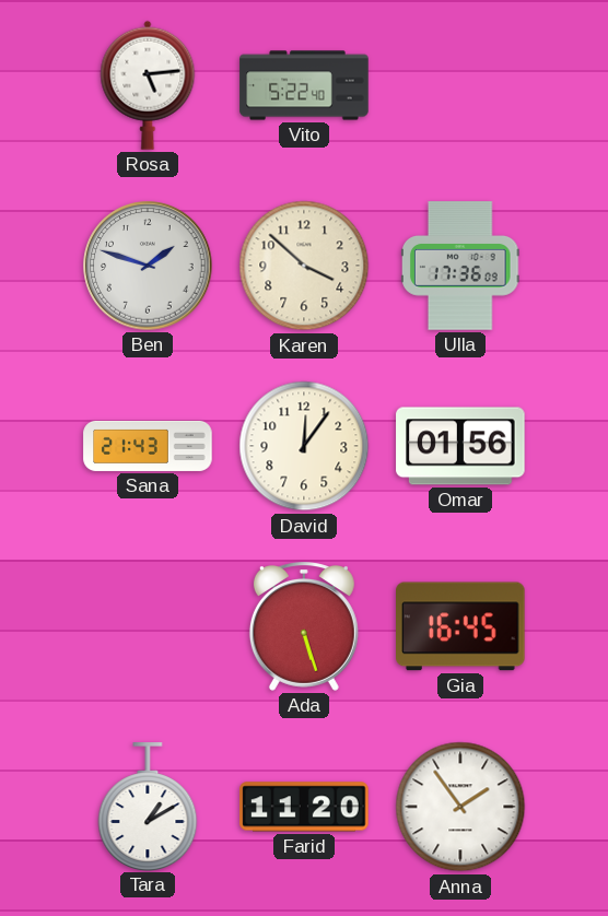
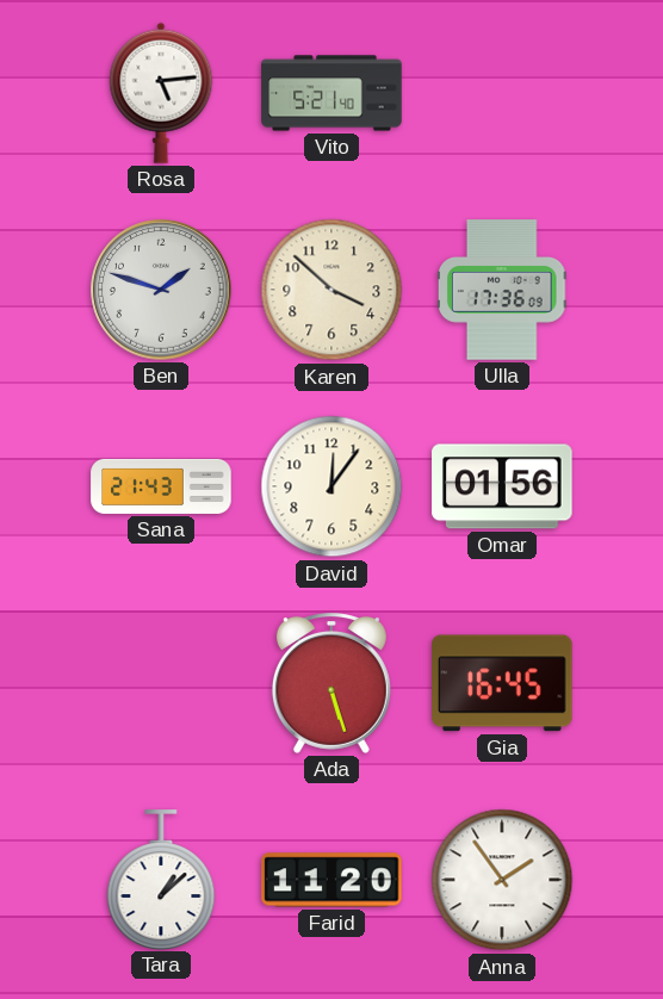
Vito: 5:22 -> 5:21 (331, 93)
Tara: 1:10 -> 1:08 (161, 880)
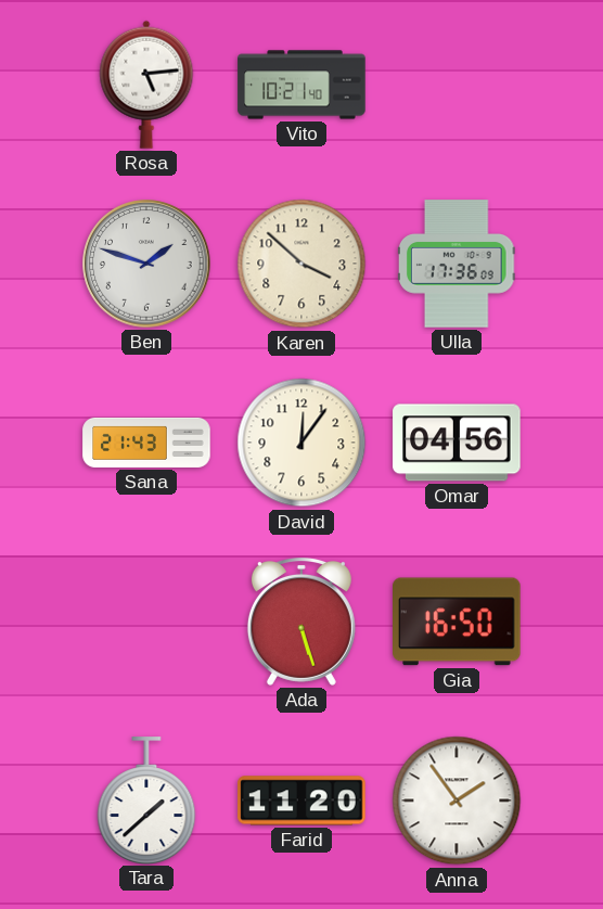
Vito: 5:21 -> 10:21 (301, 85)
Omar: 01:56 -> 04:56 (457, 443)
Gia: 16:45 -> 16:50 (458, 622)
Tara: 1:08 -> 1:38 (146, 801)
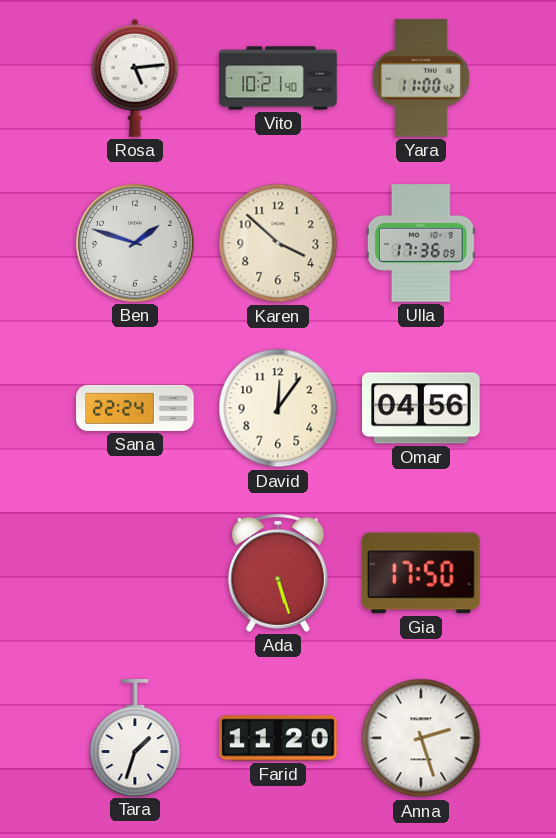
Yara: none -> 11:00 (421, 78)
Sana: 21:43 -> 22:24 (135, 408)
Gia: 16:50 -> 17:50 (422, 573)
Tara: 1:38 -> 1:33 (135, 738)
Anna: 1:54 -> 2:27 (421, 738)
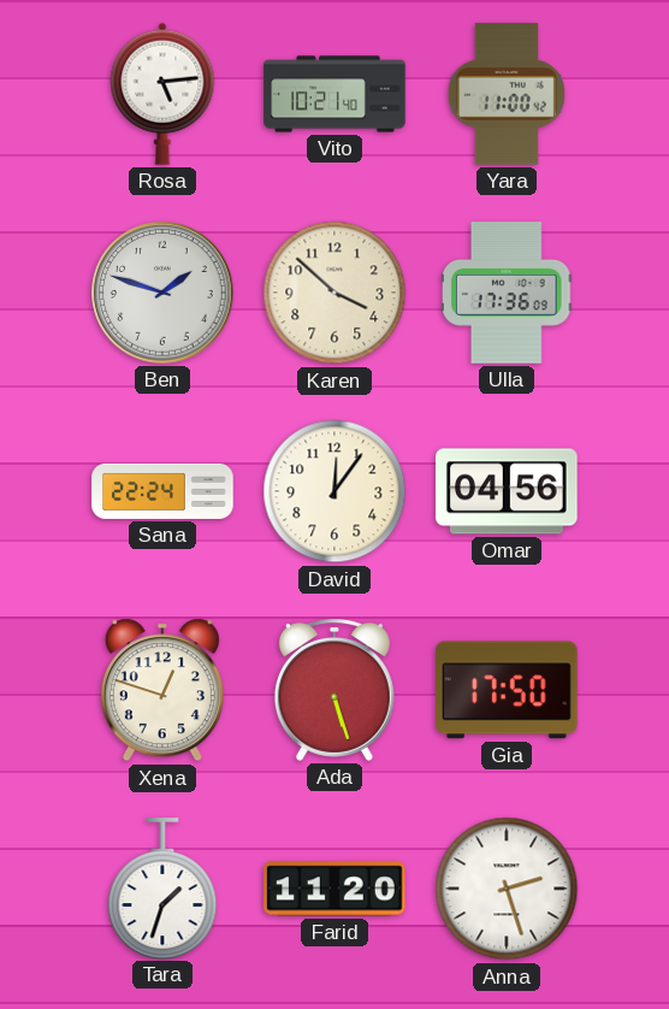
Xena: none -> 12:48 (162, 690)
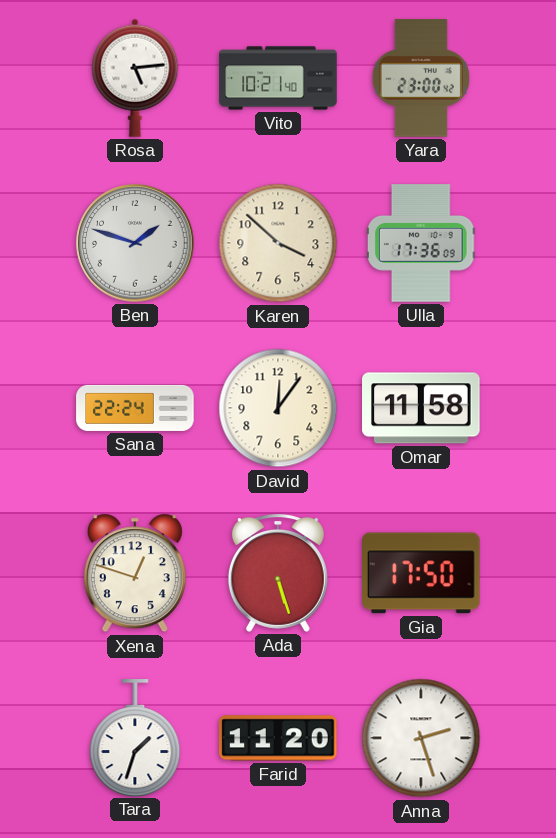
Yara: 11:00 -> 23:00 (421, 78)
Omar: 04:56 -> 11:58 (421, 408)
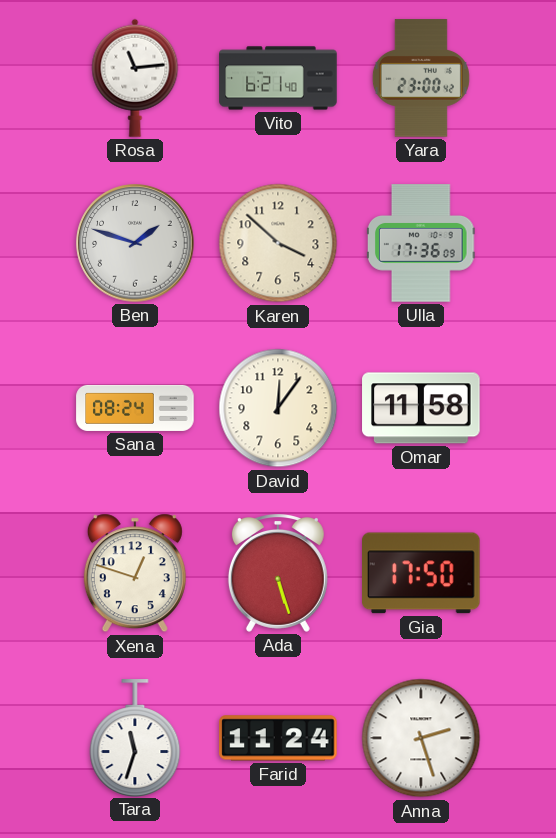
Rosa: 5:14 -> 11:14 (135, 78)
Vito: 10:21 -> 6:21 (278, 78)
Sana: 22:24 -> 08:24 (135, 408)
Tara: 1:33 -> 11:33 (135, 738)
Farid: 11:20 -> 11:24 (278, 738)
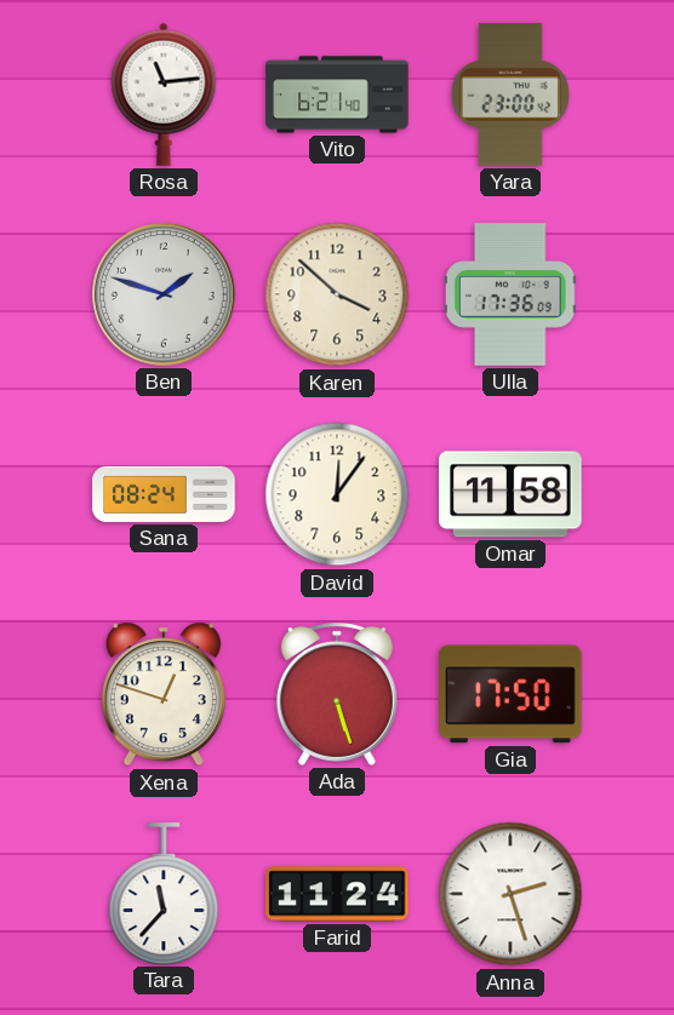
Tara: 11:33 -> 11:37 (164, 894)
